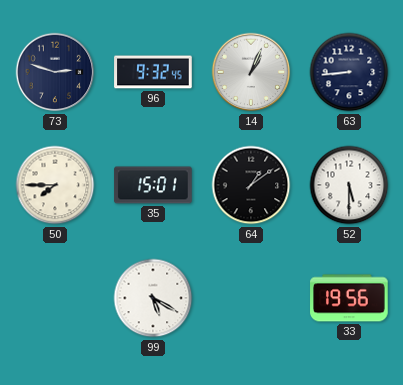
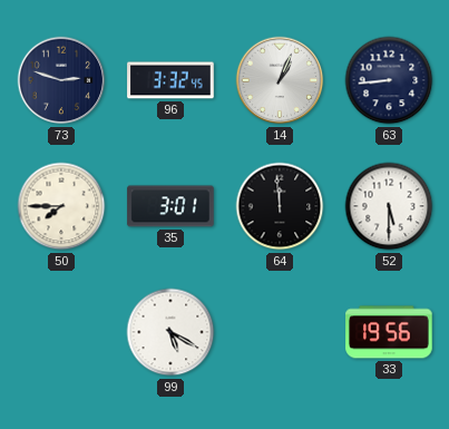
96: 9:32 -> 3:32 (170, 80)
35: 15:01 -> 3:01 (170, 206)
64: 1:09 -> 11:59 (280, 206)
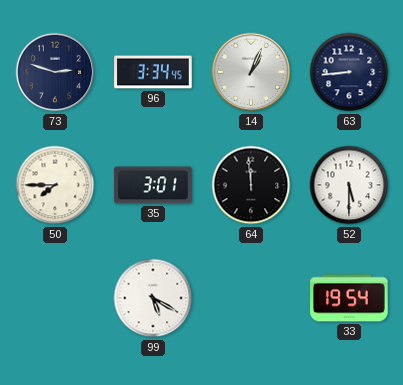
96: 3:32 -> 3:34 (153, 72)
33: 19:56 -> 19:54 (349, 298)
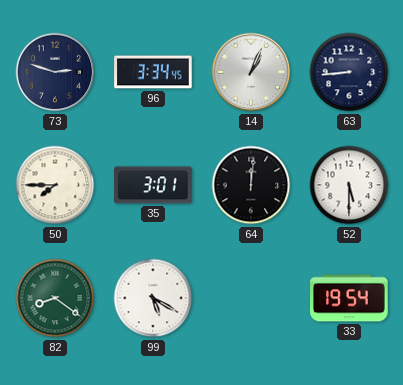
64: 11:59 -> 12:01 (251, 185)
82: none -> 8:21 (55, 298)
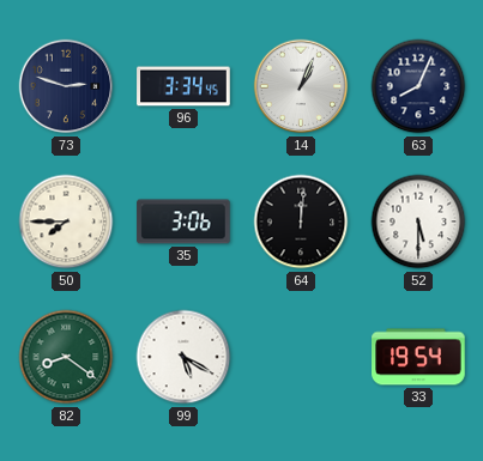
63: 8:44 -> 8:04 (418, 86)
35: 3:01 -> 3:06 (183, 222)
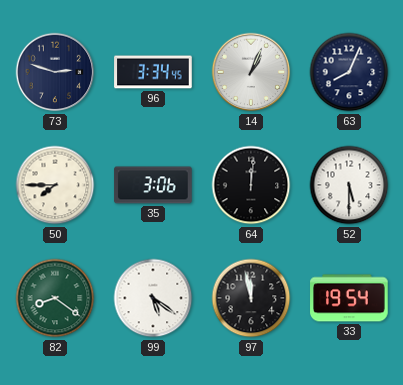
99: 5:20 -> 5:21 (153, 298)
97: none -> 11:58 (251, 298)
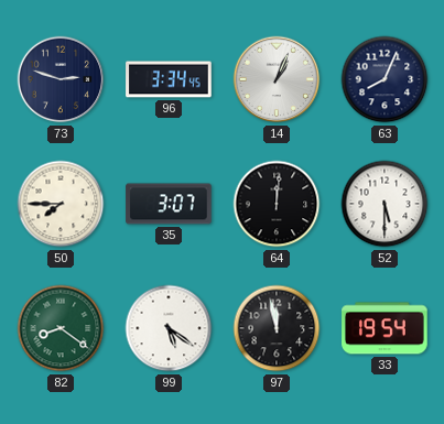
35: 3:06 -> 3:07 (169, 204)
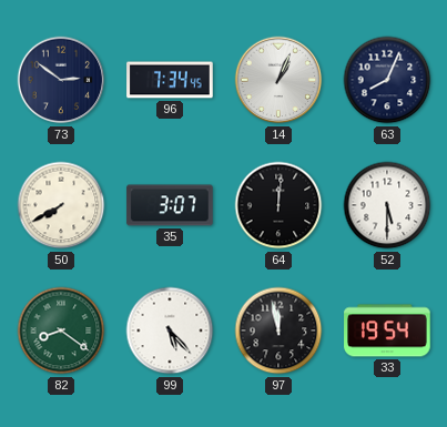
73: 2:48 -> 2:51 (61, 80)
96: 3:34 -> 7:34 (170, 80)
50: 7:45 -> 7:40 (61, 205)
99: 5:21 -> 5:23 (170, 331)
